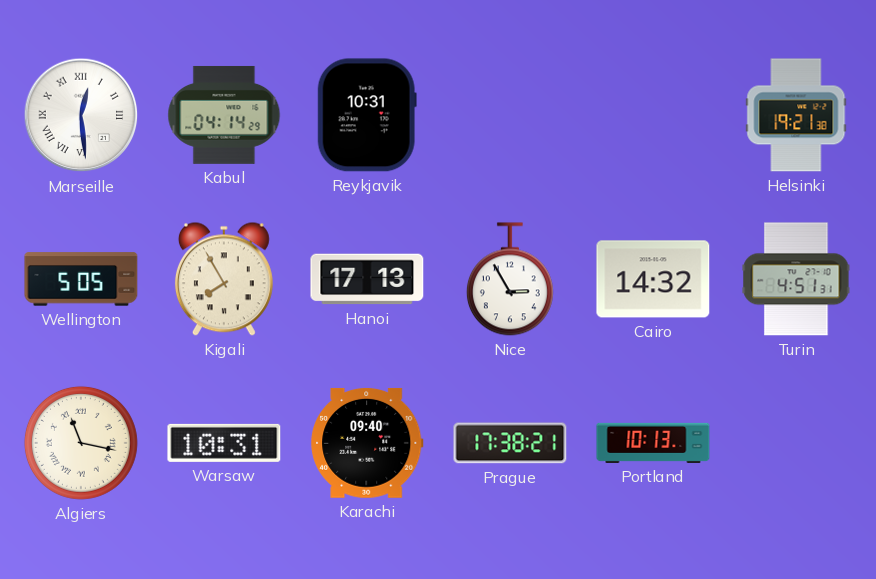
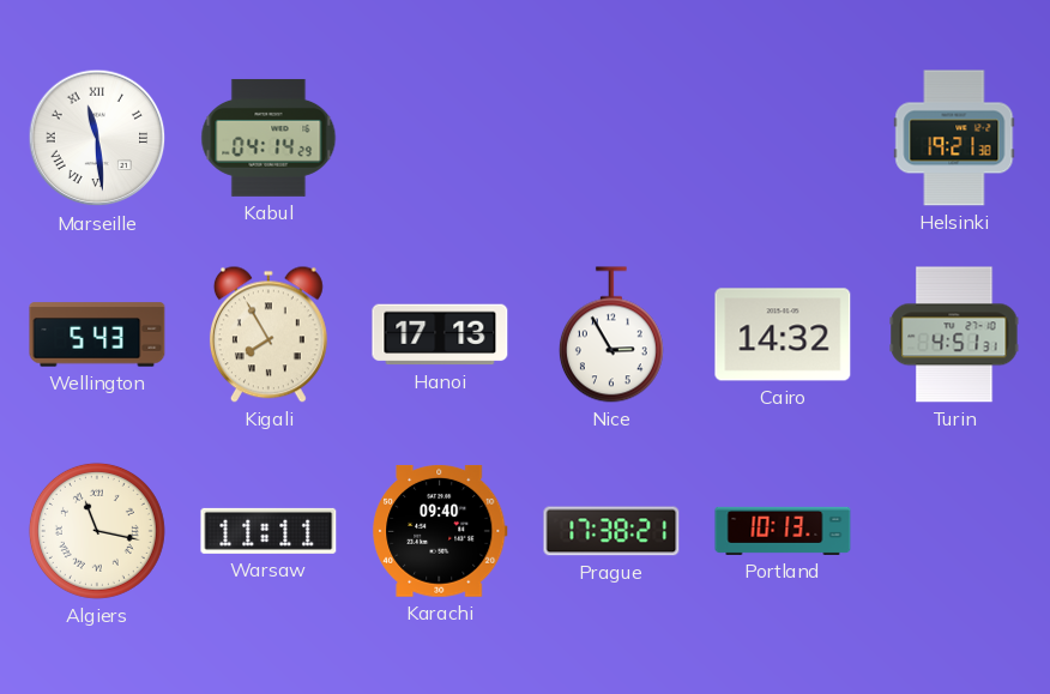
Marseille: 12:29 -> 11:29 (97, 138)
Reykjavik: 10:31 -> none (367, 115)
Wellington: 5:05 -> 5:43 (97, 334)
Warsaw: 10:31 -> 11:11 (268, 531)
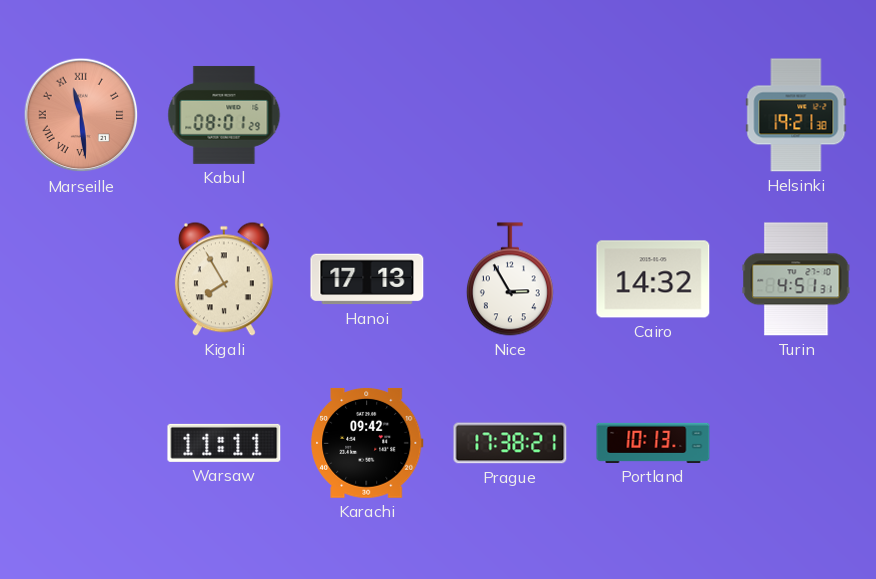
Marseille dial: white -> salmon (81, 115)
Kabul: 04:14 -> 08:01 (224, 115)
Wellington: 5:43 -> none (97, 334)
Algiers: 11:17 -> none (97, 531)
Karachi: 09:40 -> 09:42 (367, 443)
